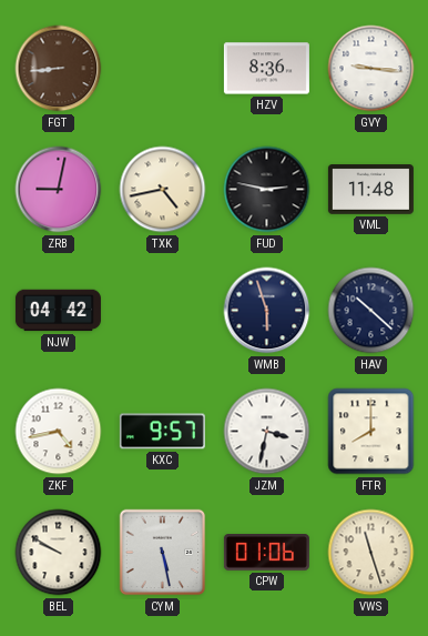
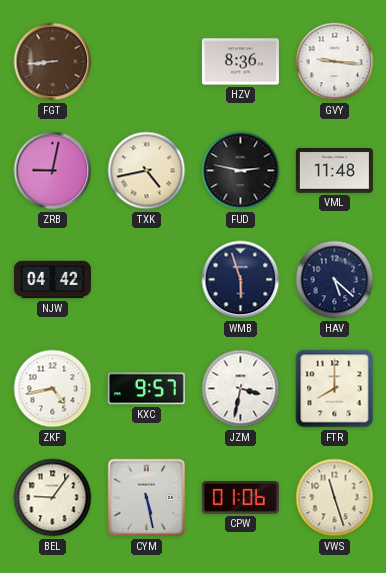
HAV: 10:22 -> 5:22 (335, 280)
BEL: 9:50 -> 9:06 (53, 498)
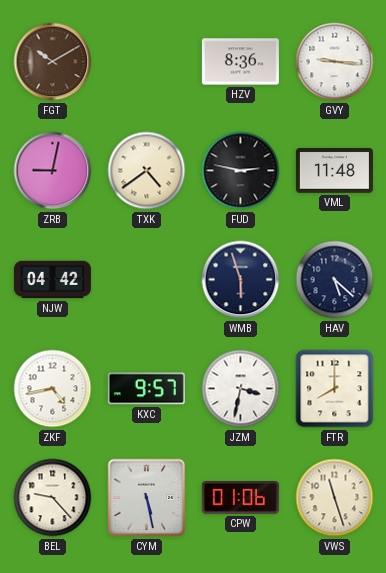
FGT: 8:44 -> 10:10 (53, 62)
TXK: 4:43 -> 4:39 (147, 171)
BEL: 9:06 -> 9:23 (53, 498)
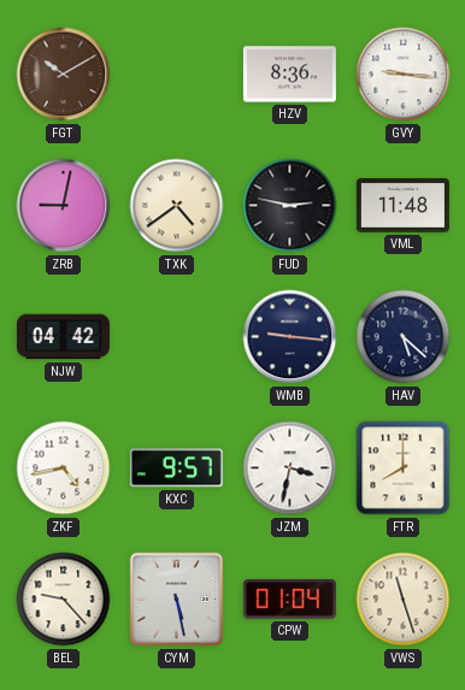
WMB: 5:57 -> 9:16 (290, 337)
CPW: 01:06 -> 01:04 (289, 600)
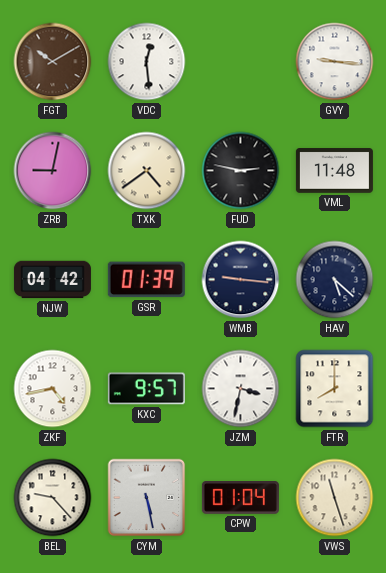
VDC: none -> 12:29 (147, 62)
HZV: 8:36 -> none (289, 75)
GSR: none -> 01:39 (146, 280)
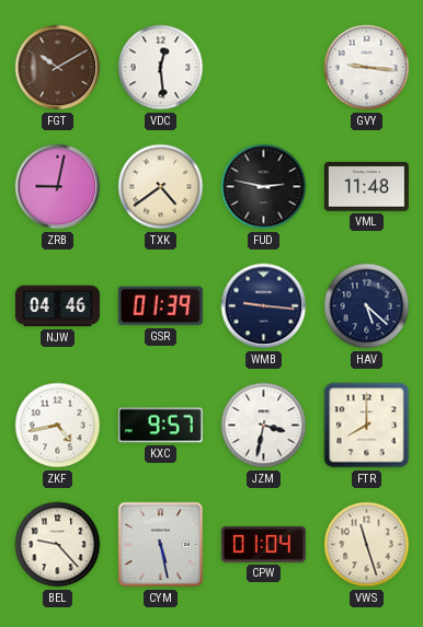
NJW: 04:42 -> 04:46 (57, 306)
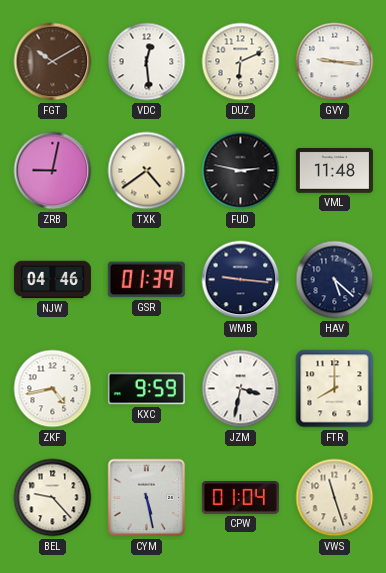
DUZ: none -> 6:11 (241, 62)
KXC: 9:57 -> 9:59 (146, 389)
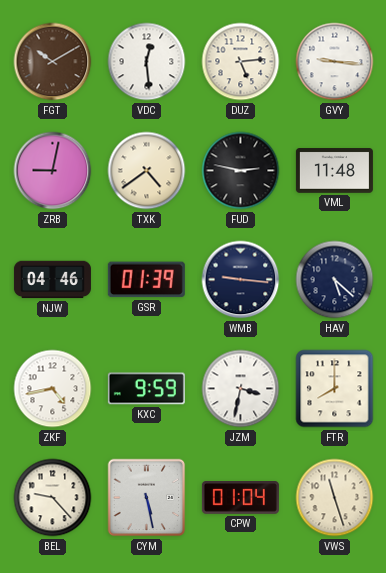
DUZ: 6:11 -> 5:14 (241, 62)
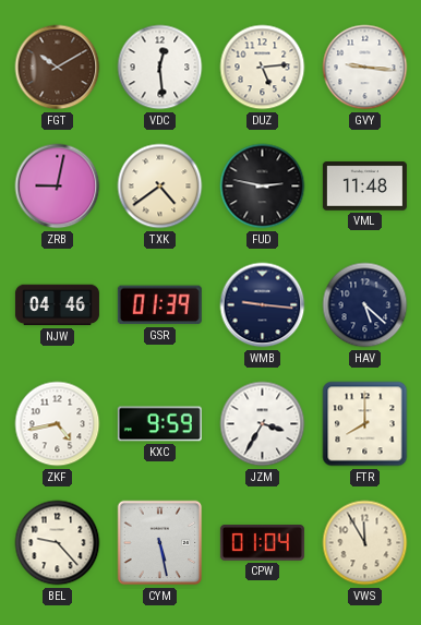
JZM: 3:32 -> 3:35 (263, 424)
VWS: 11:27 -> 11:55 (365, 543)
